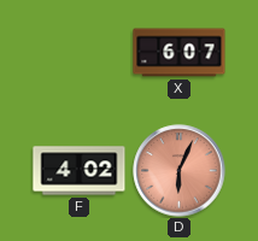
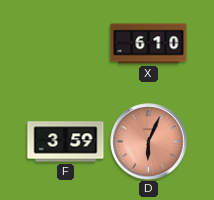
X: 6:07 -> 6:10 (149, 44)
F: 4:02 -> 3:59 (66, 142)
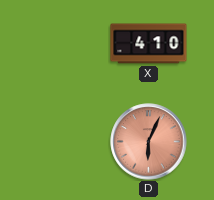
X: 6:10 -> 4:10 (149, 44)
F: 3:59 -> none (66, 142)
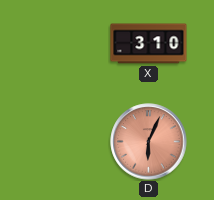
X: 4:10 -> 3:10 (149, 44)
